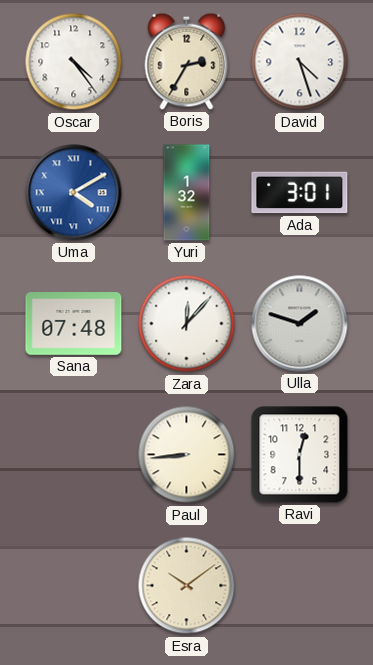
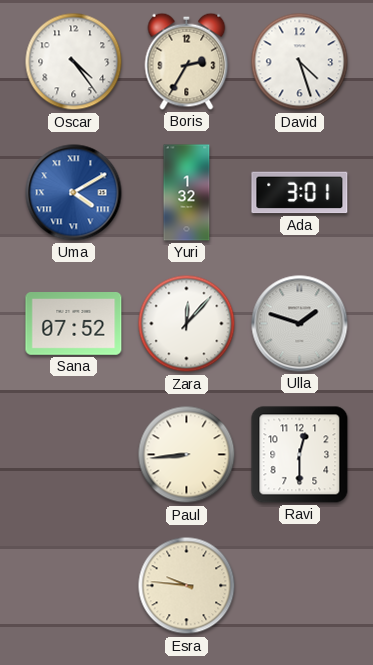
Sana: 07:48 -> 07:52 (74, 324)
Esra: 10:09 -> 9:46 (187, 586)
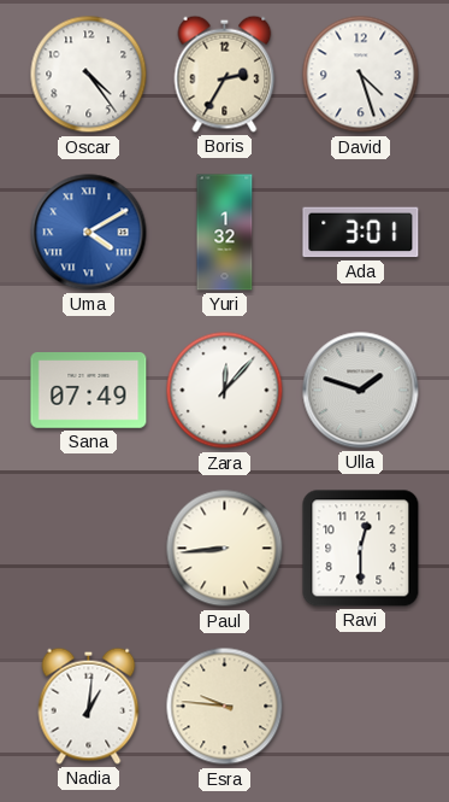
Sana: 07:52 -> 07:49 (89, 391)
Nadia: none -> 1:01 (89, 706)
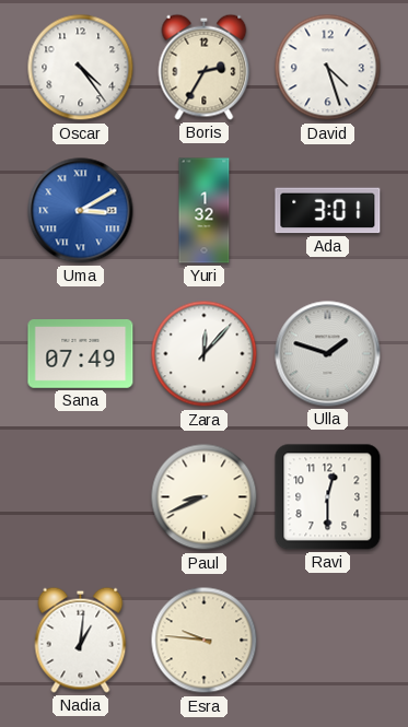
Uma: 4:10 -> 3:10 (81, 211)
Paul: 8:44 -> 8:41 (205, 497)
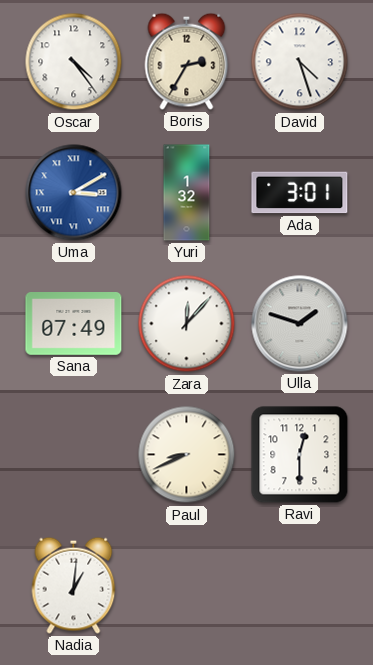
Esra: 9:46 -> none (205, 641)
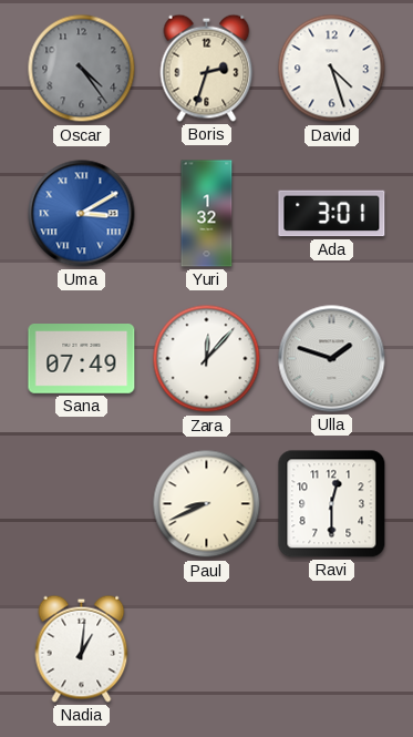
Oscar dial: white -> grey (82, 69)
Boris: 2:35 -> 2:33 (207, 68)
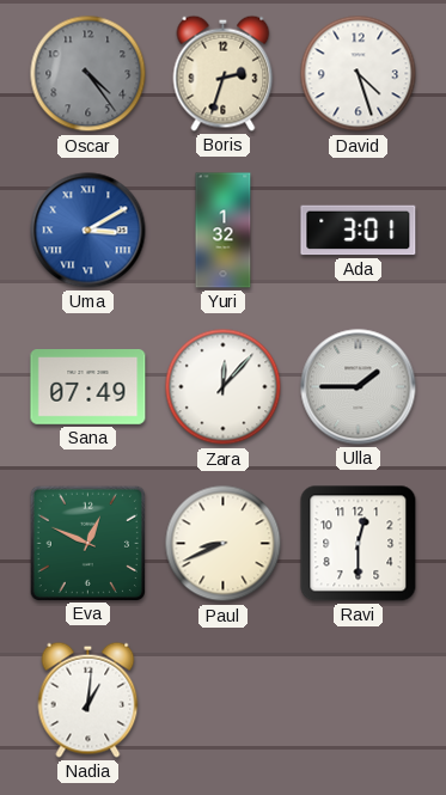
Ulla: 1:48 -> 1:45 (359, 387)
Eva: none -> 12:49 (87, 543)
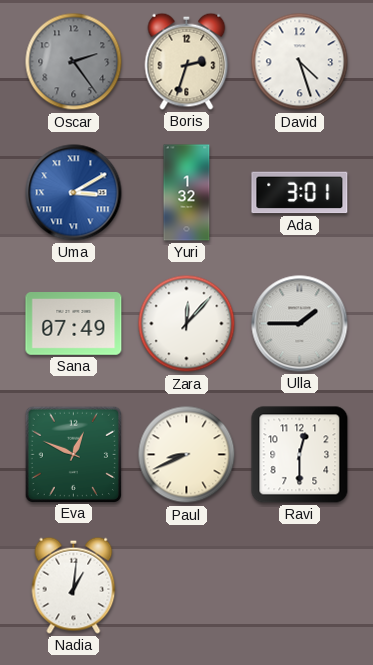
Oscar: 4:24 -> 2:24 (74, 62)
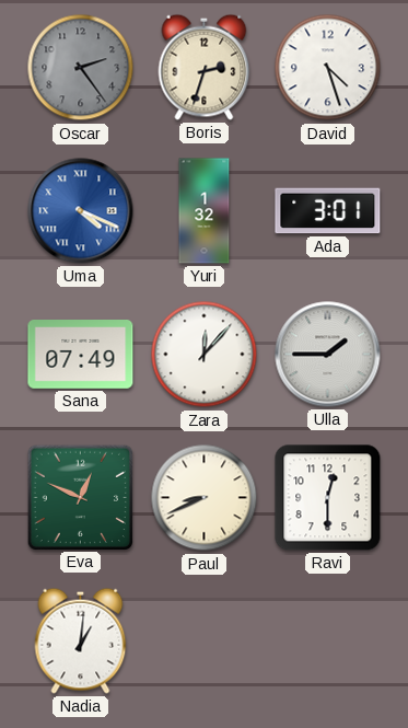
Uma: 3:10 -> 4:19 (81, 211)
